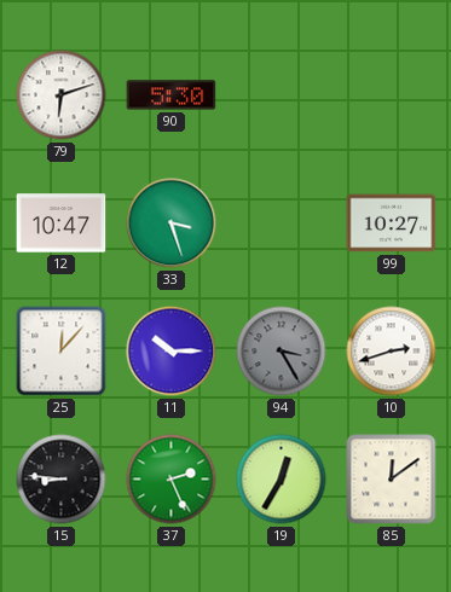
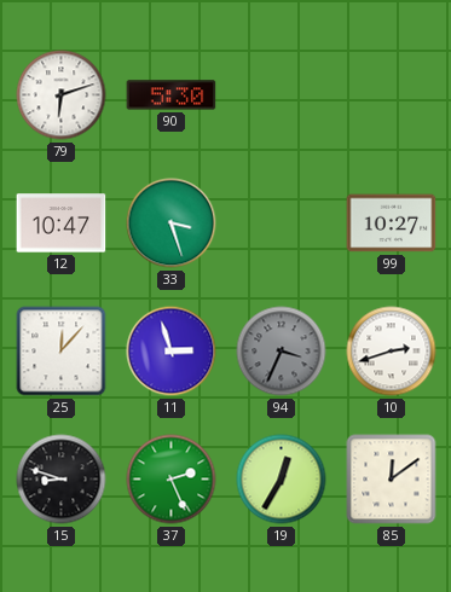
11: 10:15 -> 2:57 (172, 352)
94: 3:25 -> 3:34 (282, 352)
15: 8:46 -> 8:48 (62, 480)
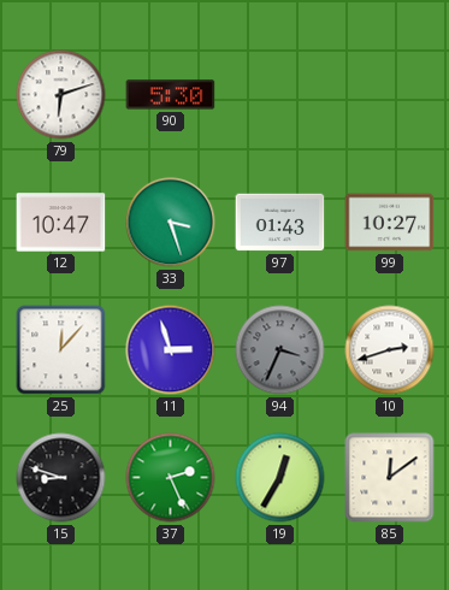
97: none -> 01:43 (280, 223)
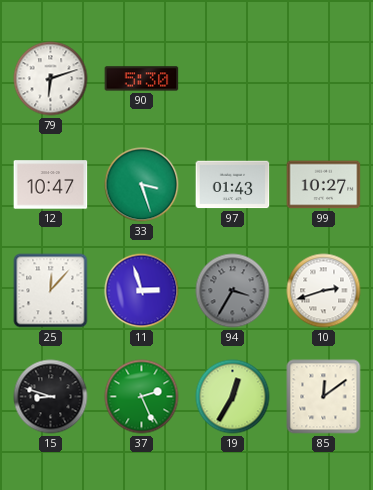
94: 3:34 -> 3:35 (233, 291)
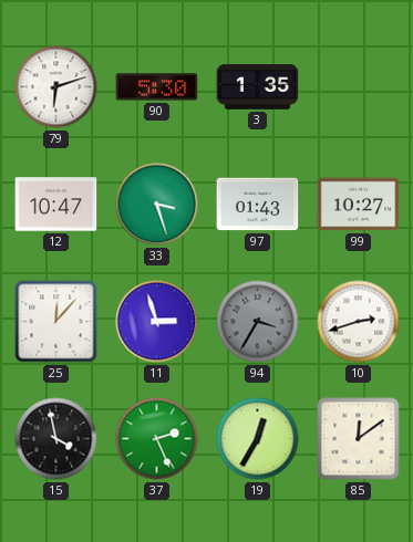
3: none -> 1:35 (258, 87)
15: 8:48 -> 3:58 (56, 439)
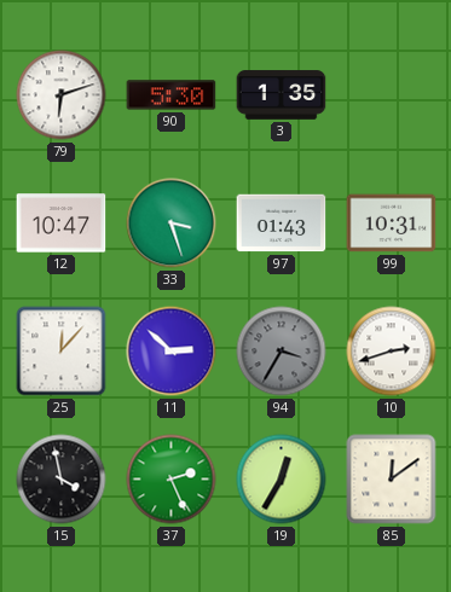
99: 10:27 -> 10:31 (392, 224)
11: 2:57 -> 2:52 (172, 352)
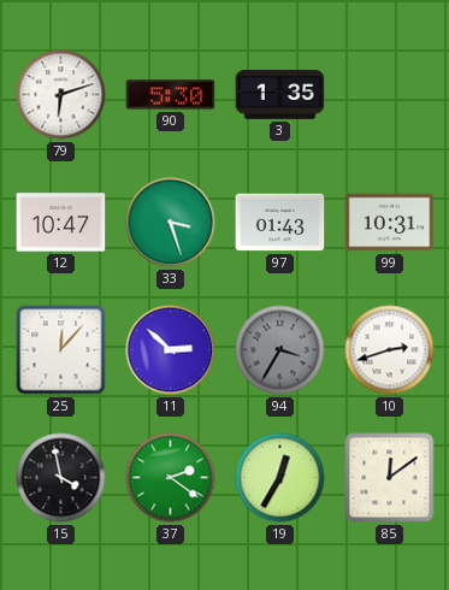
37: 2:26 -> 2:21 (171, 478)
